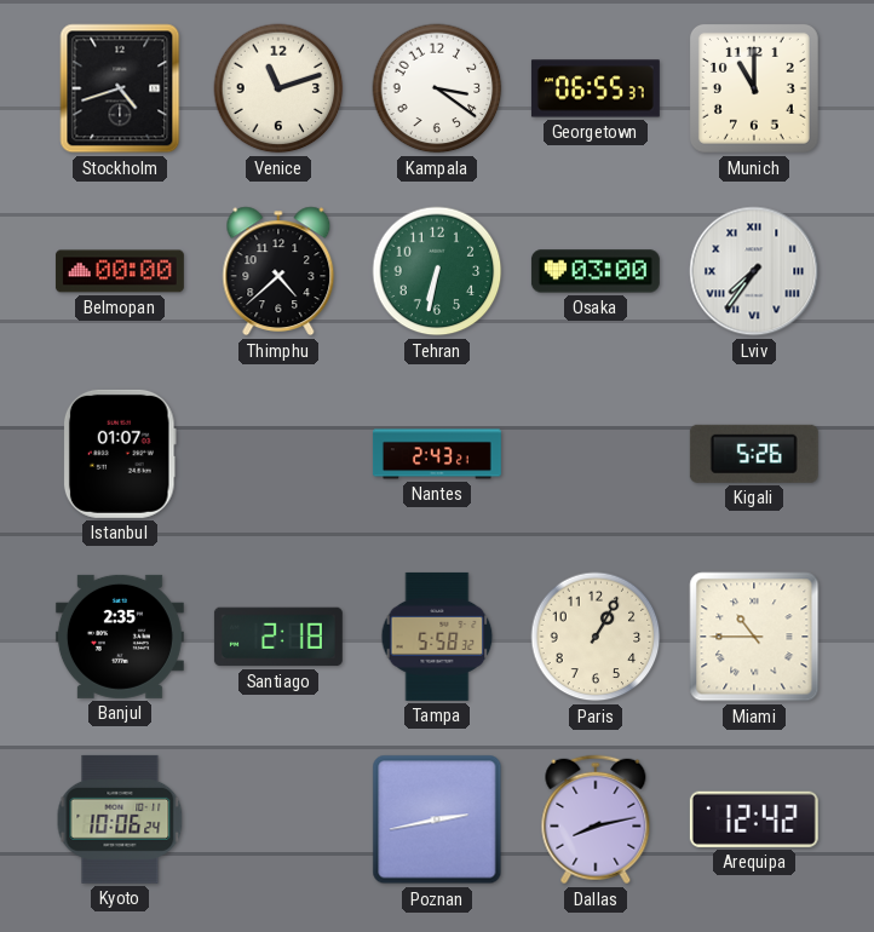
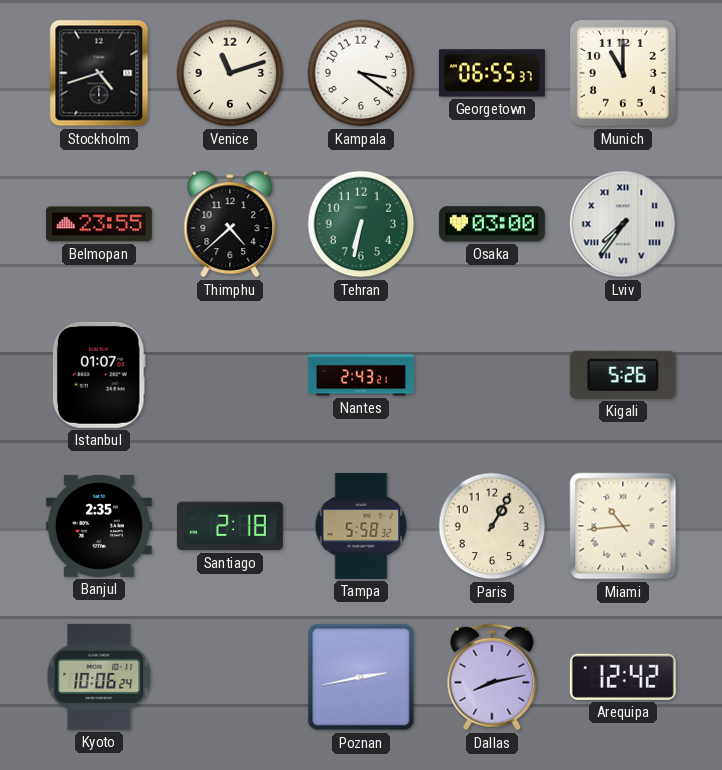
Belmopan: 00:00 -> 23:55 (99, 224)
Miami: 10:45 -> 10:44 (623, 526)
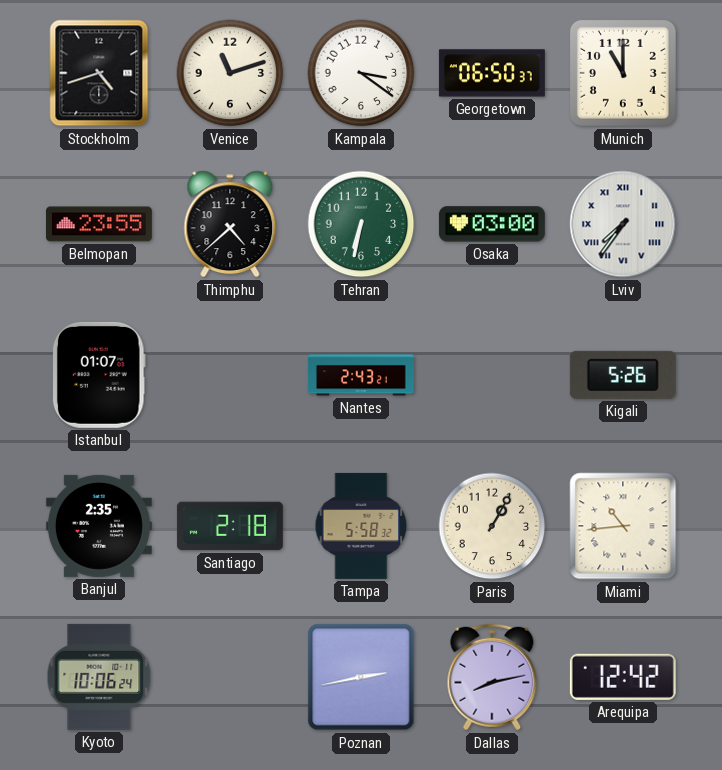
Georgetown: 06:55 -> 06:50 (492, 73)
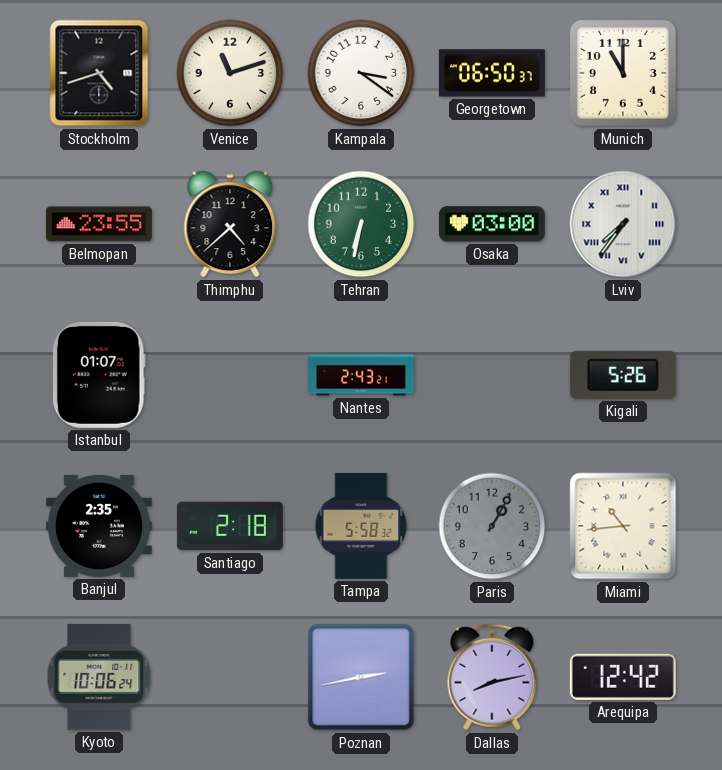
Paris dial: cream -> grey (492, 526)
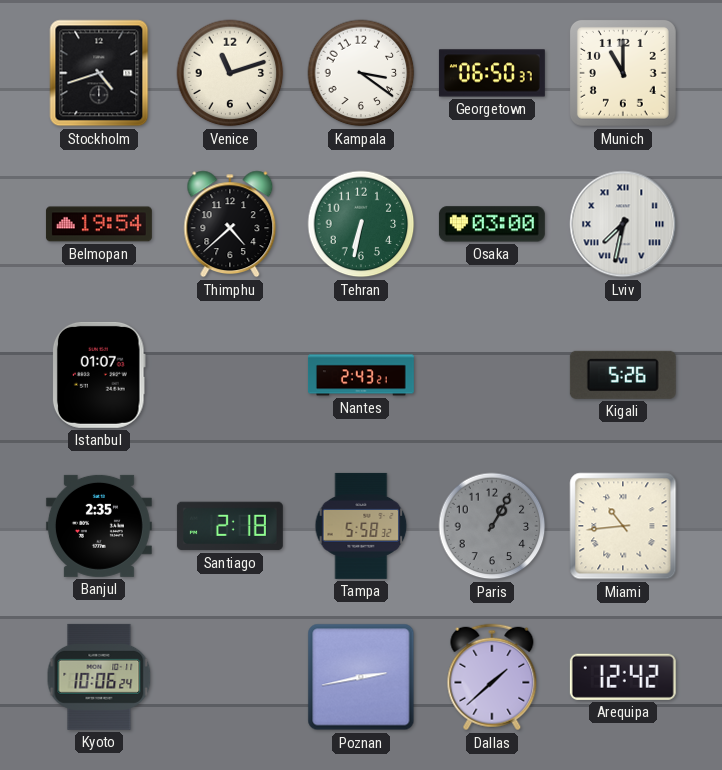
Belmopan: 23:55 -> 19:54 (99, 224)
Lviv: 7:36 -> 7:32 (623, 224)
Dallas: 8:13 -> 1:38 (492, 677)
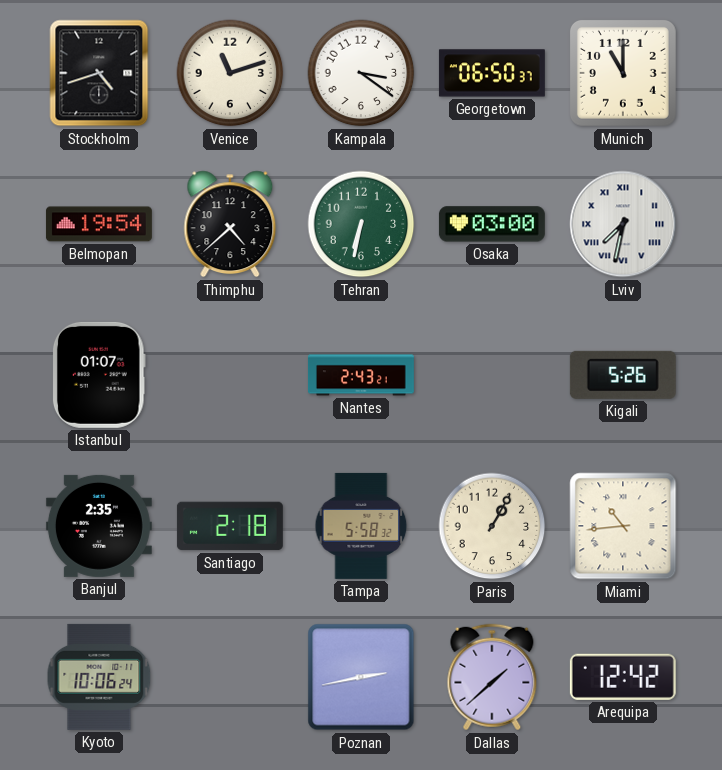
Paris dial: grey -> cream (492, 526)
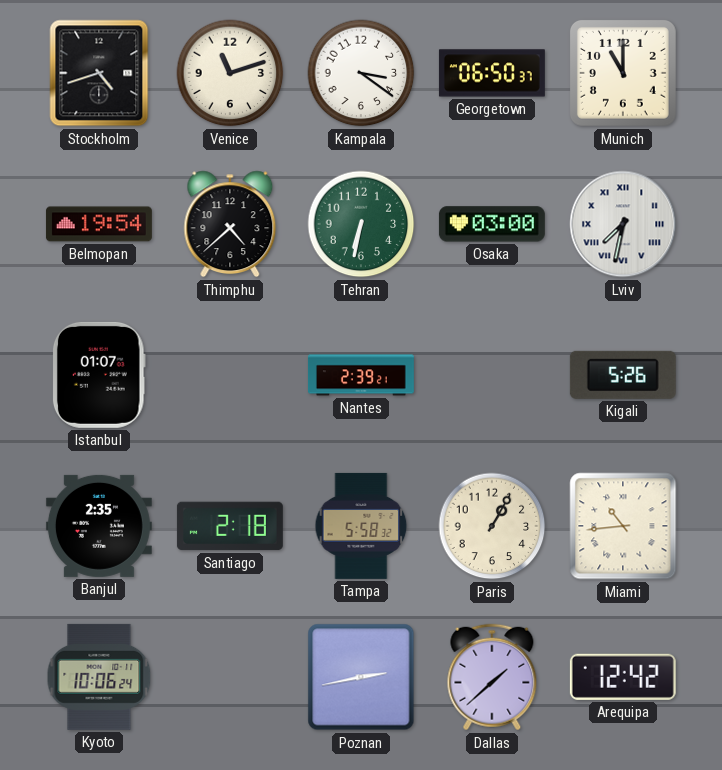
Nantes: 2:43 -> 2:39 (361, 375)
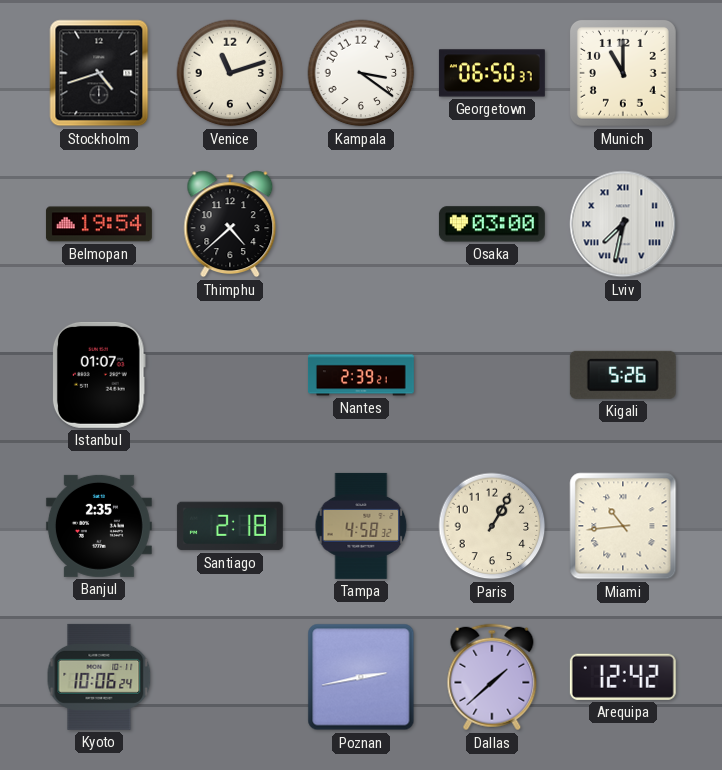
Tehran: 6:32 -> none (361, 224)
Tampa: 5:58 -> 4:58 (361, 526)
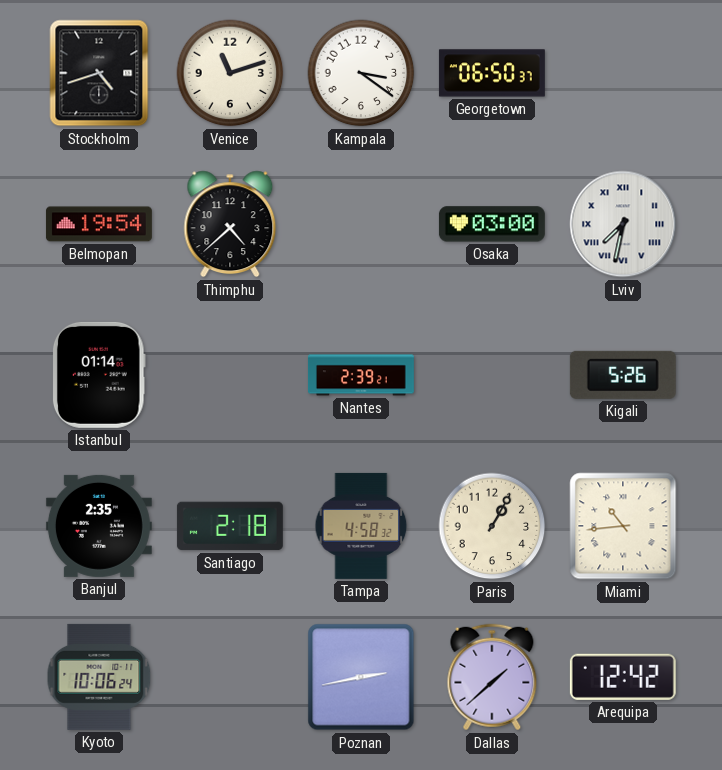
Munich: 11:00 -> none (623, 73)
Istanbul: 01:07 -> 01:14 (99, 375)
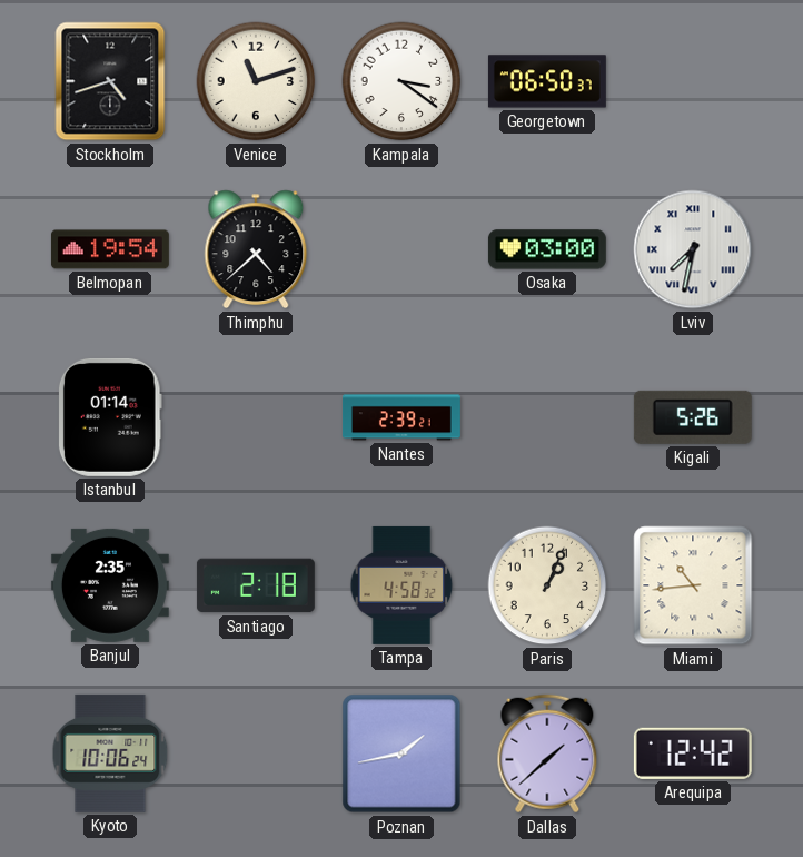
Paris: 1:05 -> 1:04 (547, 585)
Poznan: 2:43 -> 1:43 (401, 753)
